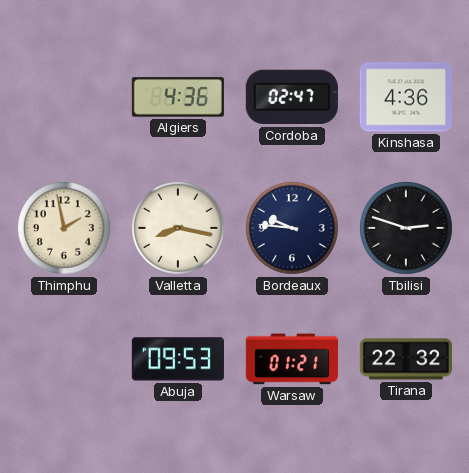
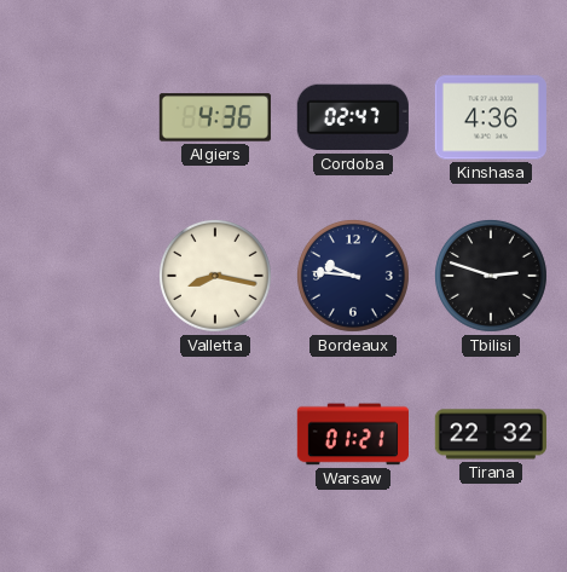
Thimphu: 1:58 -> none (64, 228)
Abuja: 09:53 -> none (178, 359)
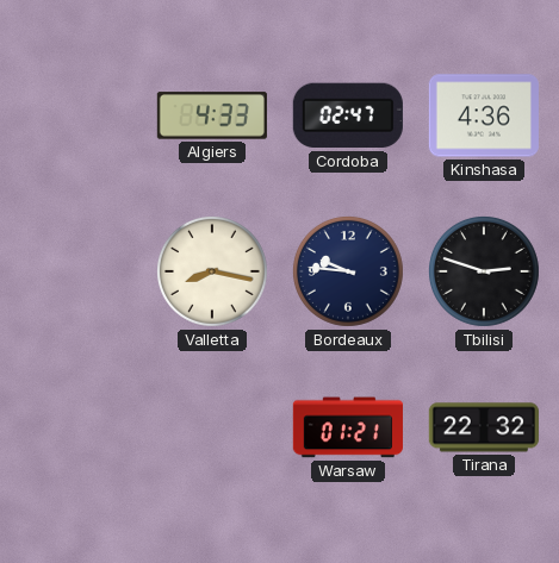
Algiers: 4:36 -> 4:33 (212, 115)
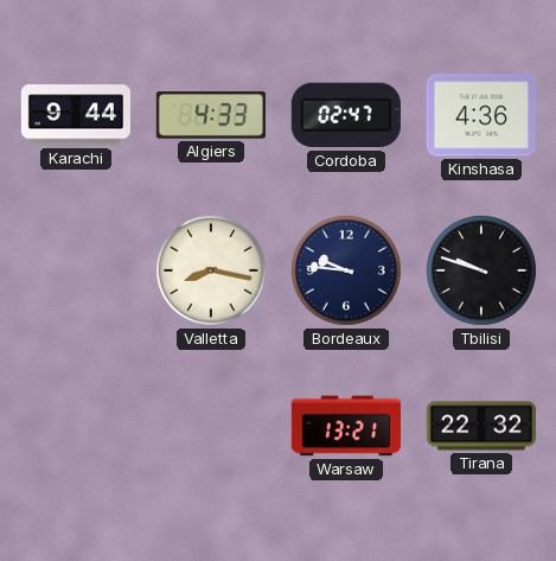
Karachi: none -> 9:44 (76, 115)
Tbilisi: 2:48 -> 9:48 (481, 270)
Warsaw: 01:21 -> 13:21 (346, 426)
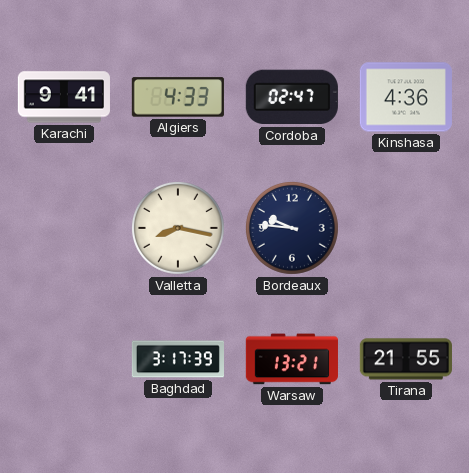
Karachi: 9:44 -> 9:41 (64, 97)
Tbilisi: 9:48 -> none (481, 270)
Baghdad: none -> 3:17 (177, 359)
Tirana: 22:32 -> 21:55 (406, 359)
